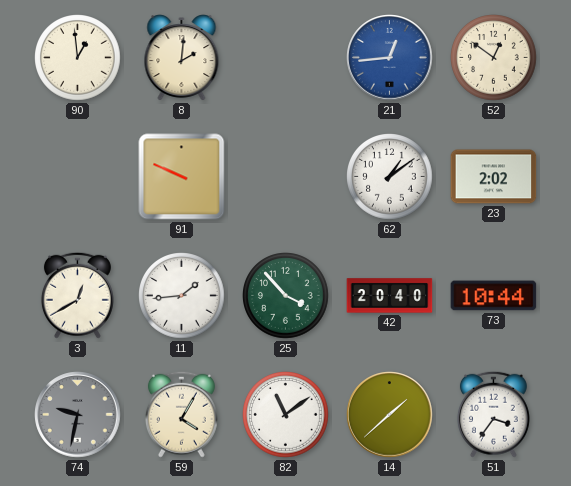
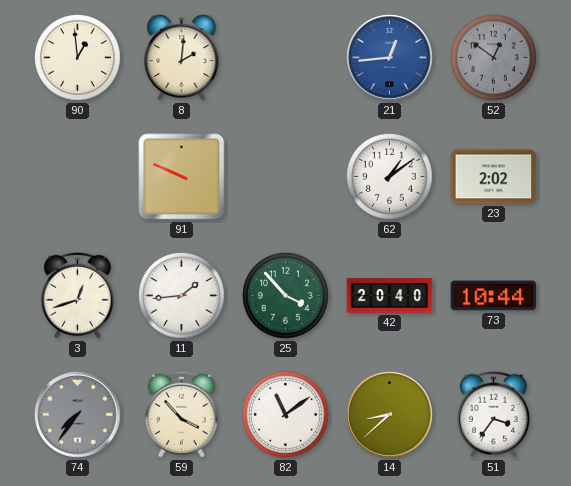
52 dial: cream -> grey (494, 58)
3: 12:40 -> 12:42 (77, 295)
74: 9:32 -> 7:36 (78, 415)
59: 4:05 -> 3:53 (181, 414)
14: 1:38 -> 8:38 (390, 415)
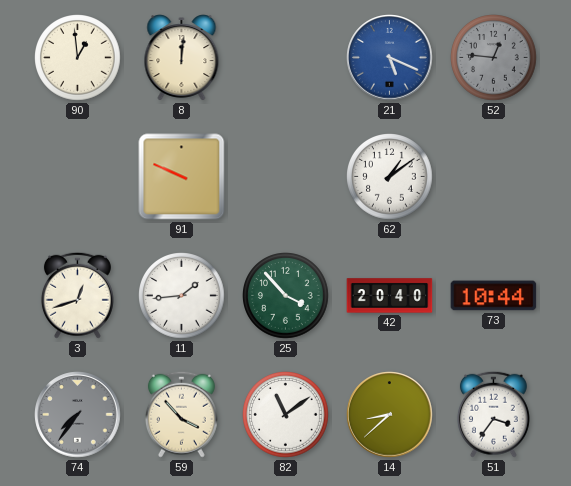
8: 2:01 -> 12:01 (182, 58)
21: 12:44 -> 5:19 (390, 58)
52: 12:51 -> 12:46 (494, 58)
23: 2:02 -> none (494, 177)
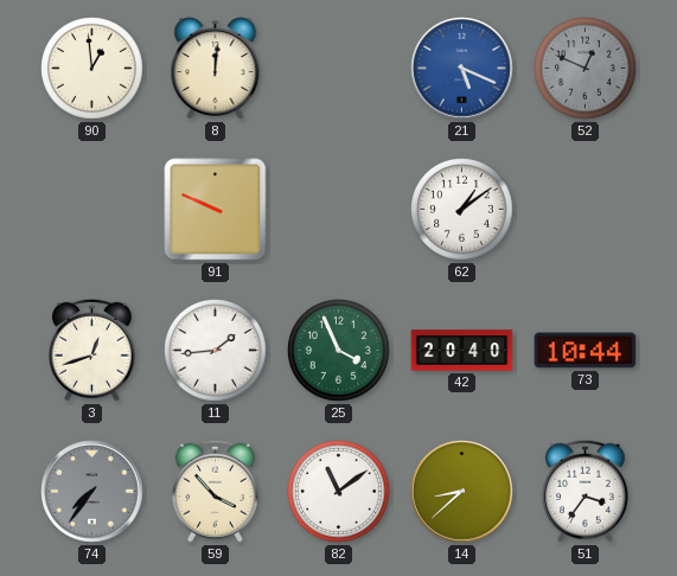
52: 12:46 -> 12:49 (586, 69)
25: 3:53 -> 3:56 (339, 351)
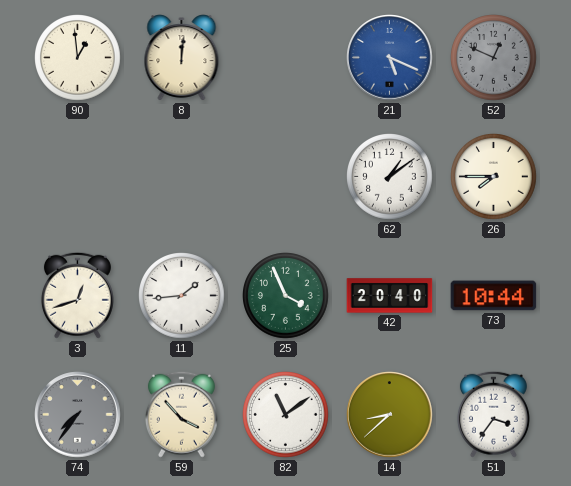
91: 9:49 -> none (216, 210)
26: none -> 7:45 (494, 177)
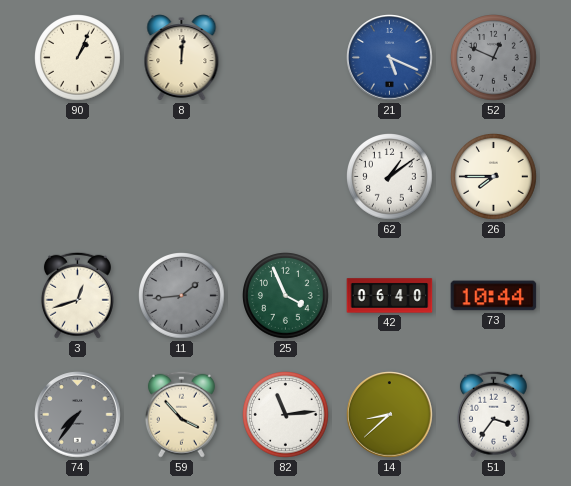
90: 12:59 -> 1:04 (78, 58)
11 dial: white -> grey (182, 296)
42: 20:40 -> 06:40 (390, 296)
82: 11:09 -> 11:14 (286, 415)
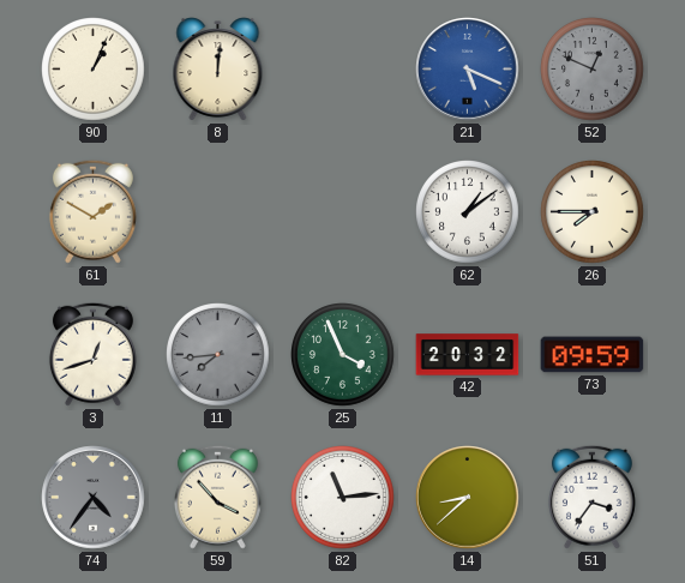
61: none -> 1:50 (92, 211)
11: 1:44 -> 7:44 (218, 355)
42: 06:40 -> 20:32 (468, 355)
73: 10:44 -> 09:59 (593, 355)
74: 7:36 -> 4:36 (94, 498)
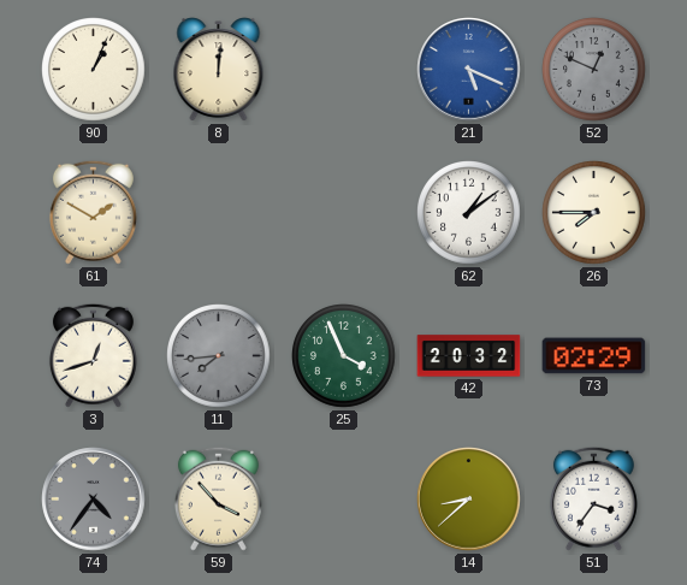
73: 09:59 -> 02:29 (594, 356)
82: 11:14 -> none (343, 498)
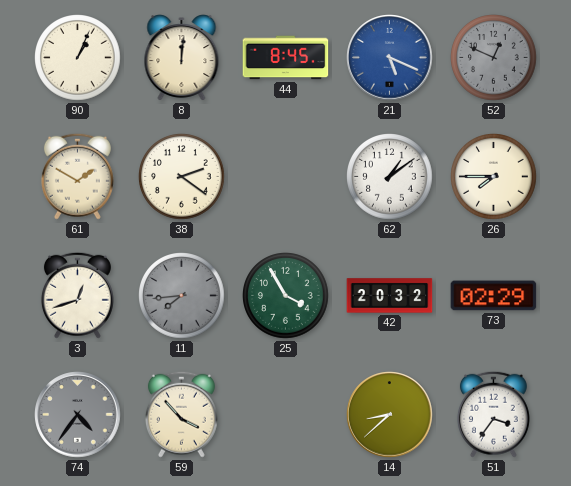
44: none -> 8:45 (286, 58)
38: none -> 2:21 (182, 177)
25: 3:56 -> 3:55 (286, 296)
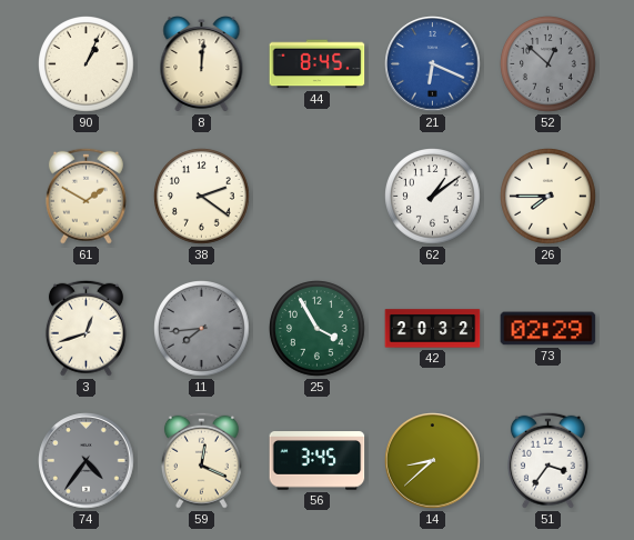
21: 5:19 -> 6:19 (433, 64)
52: 12:49 -> 12:52 (549, 64)
59: 3:53 -> 12:19 (201, 460)
56: none -> 3:45 (318, 461)
